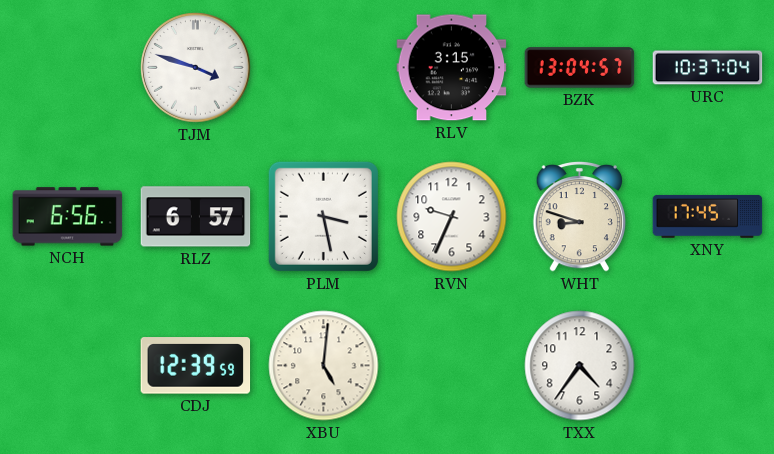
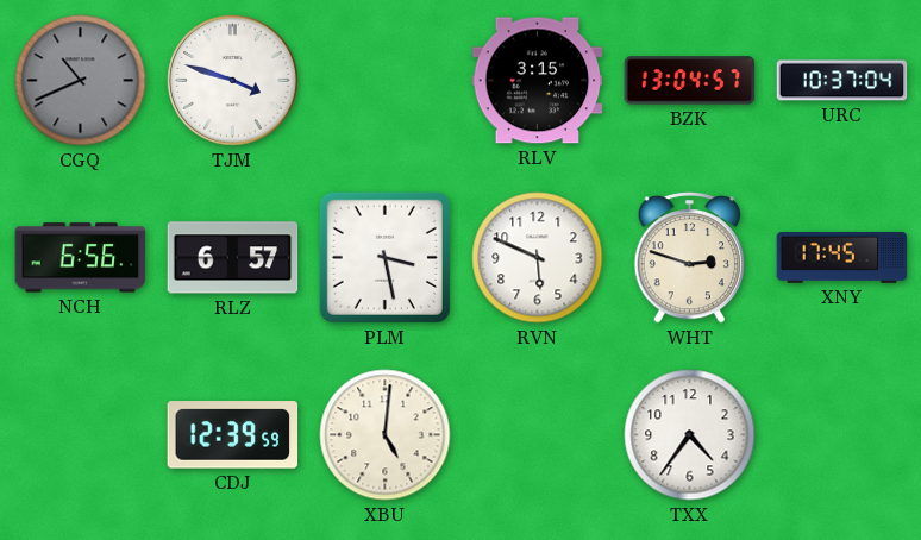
CGQ: none -> 10:41 (81, 81)
RVN: 9:34 -> 5:49 (538, 258)
WHT: 8:48 -> 2:48 (689, 258)
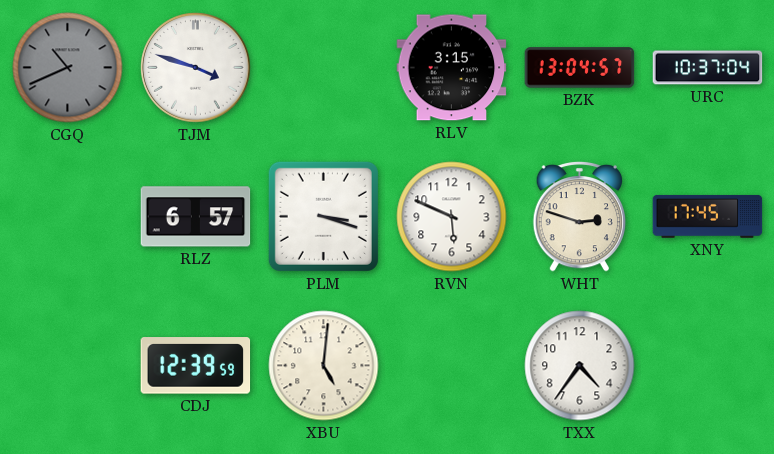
NCH: 6:56 -> none (81, 258)
PLM: 3:28 -> 3:18 (323, 216)
